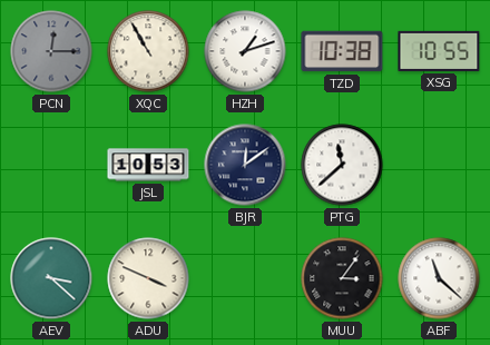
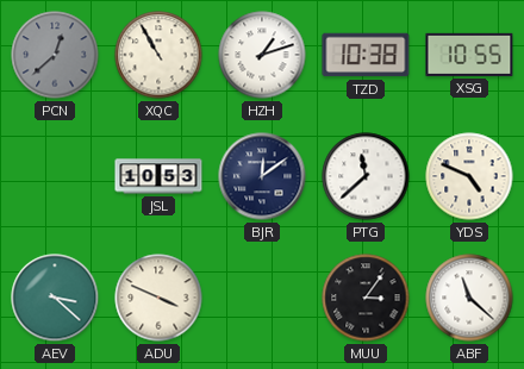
PCN: 12:15 -> 12:38 (55, 55)
YDS: none -> 4:49 (469, 176)
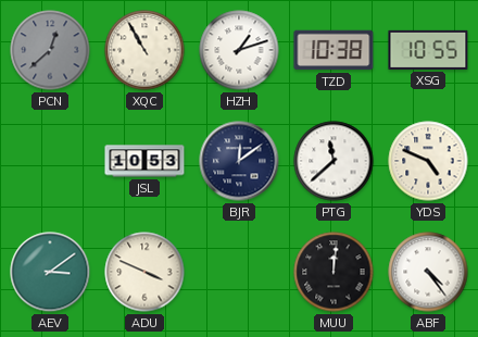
AEV: 3:22 -> 3:09 (50, 272)
MUU: 3:06 -> 12:01 (334, 272)
ABF: 11:22 -> 4:24 (428, 272)
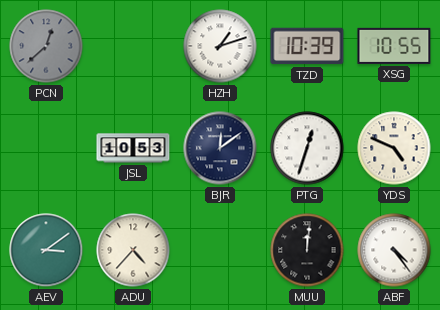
XQC: 10:55 -> none (144, 50)
TZD: 10:38 -> 10:39 (307, 46)
PTG: 11:38 -> 12:33 (307, 148)
ADU: 3:49 -> 4:37 (133, 250)
